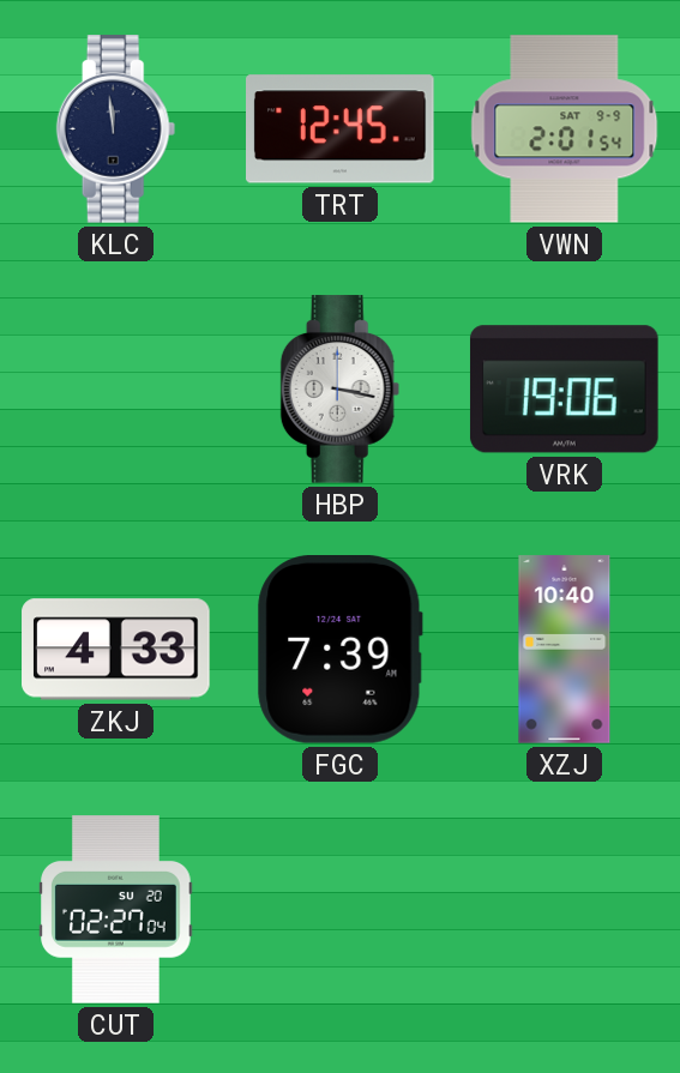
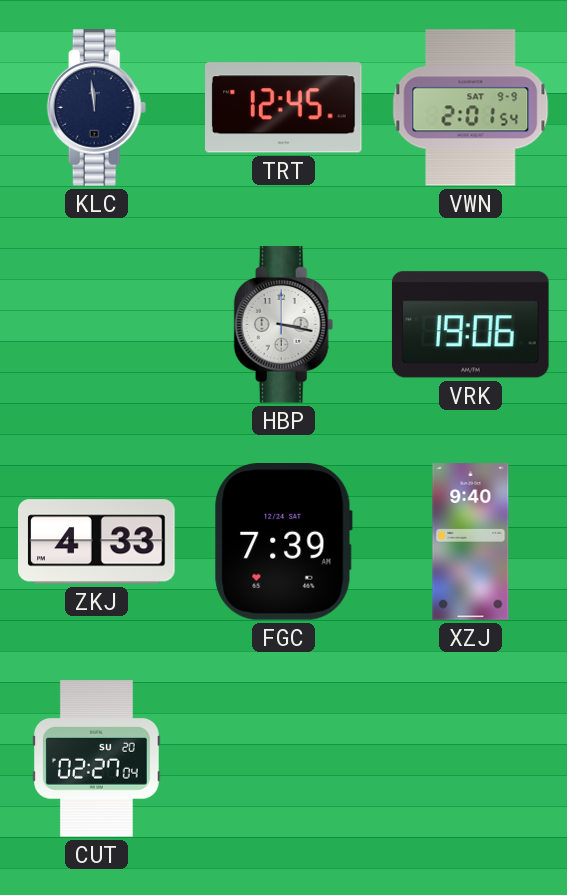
XZJ: 10:40 -> 9:40 (471, 542)
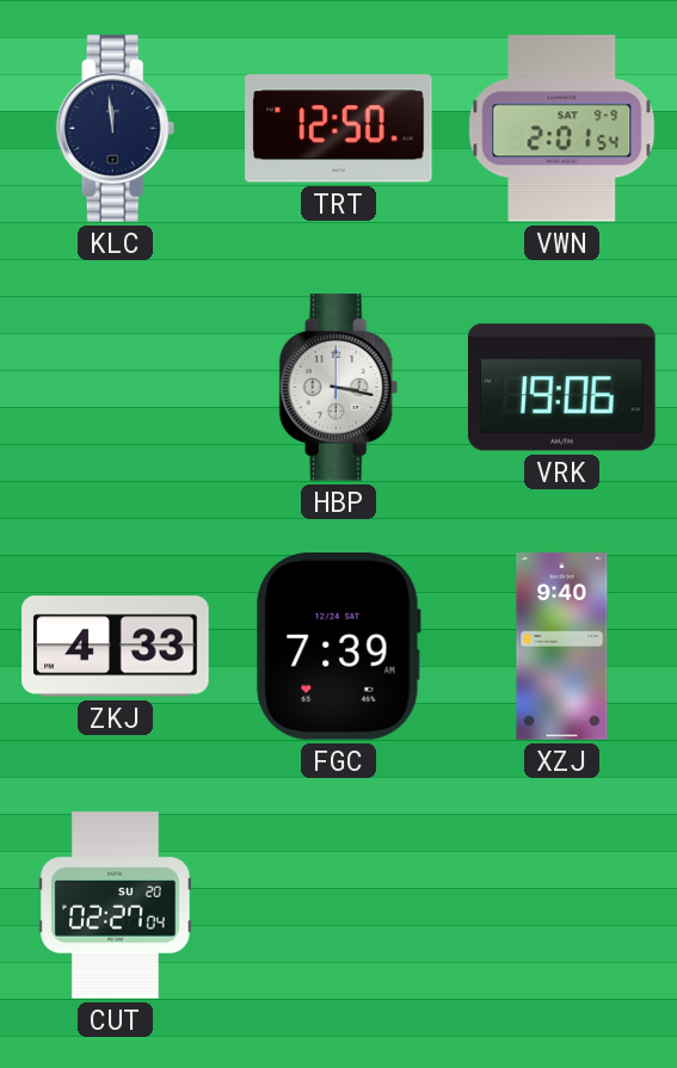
TRT: 12:45 -> 12:50 (339, 129)
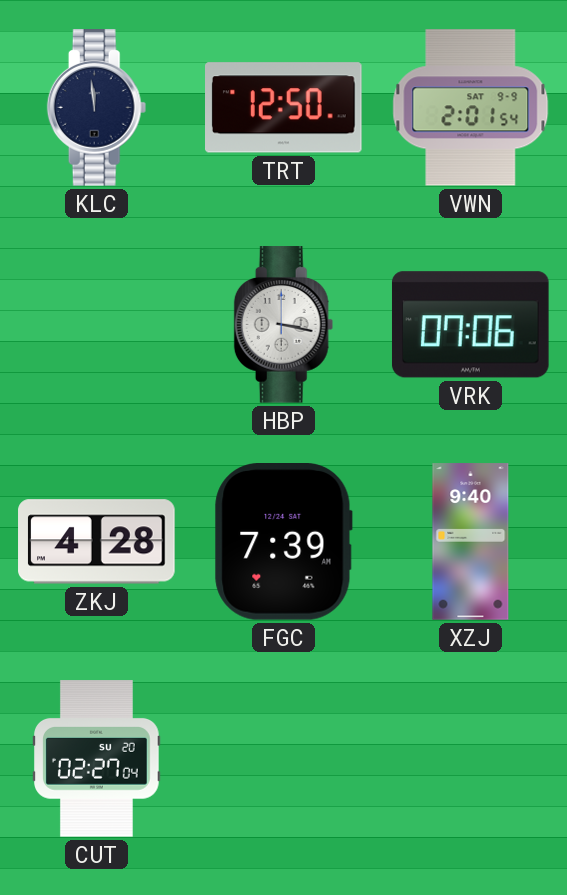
VRK: 19:06 -> 07:06 (471, 325)
ZKJ: 4:33 -> 4:28 (97, 542)
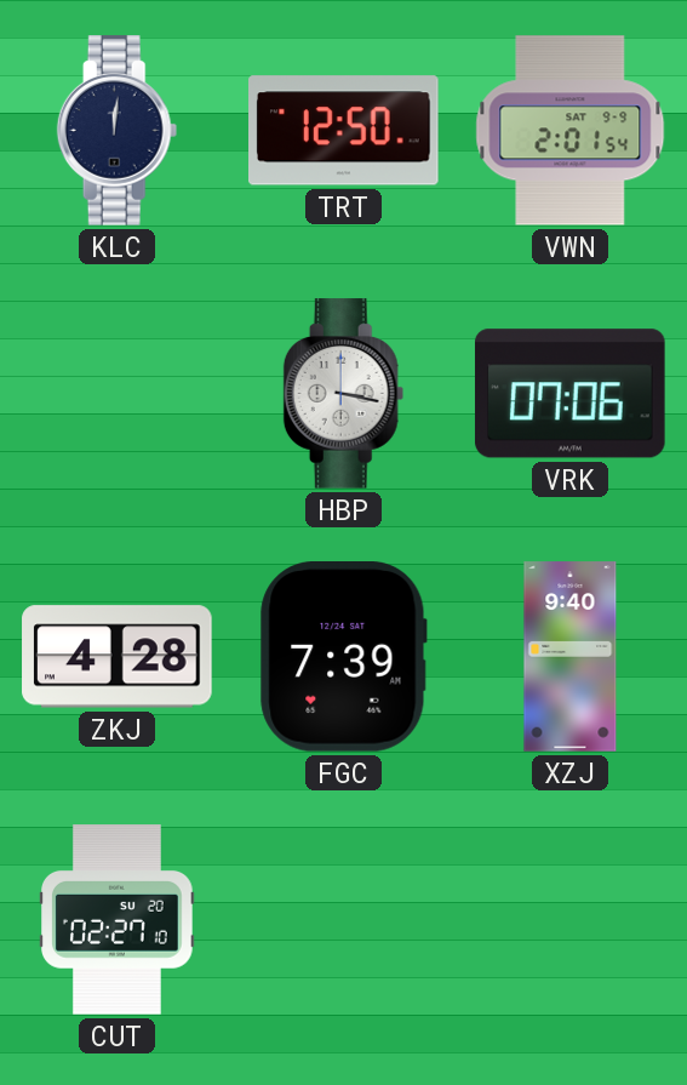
KLC: 11:59 -> 12:01 (118, 131)
CUT: 02:27:04 -> 02:27:10 (118, 920)
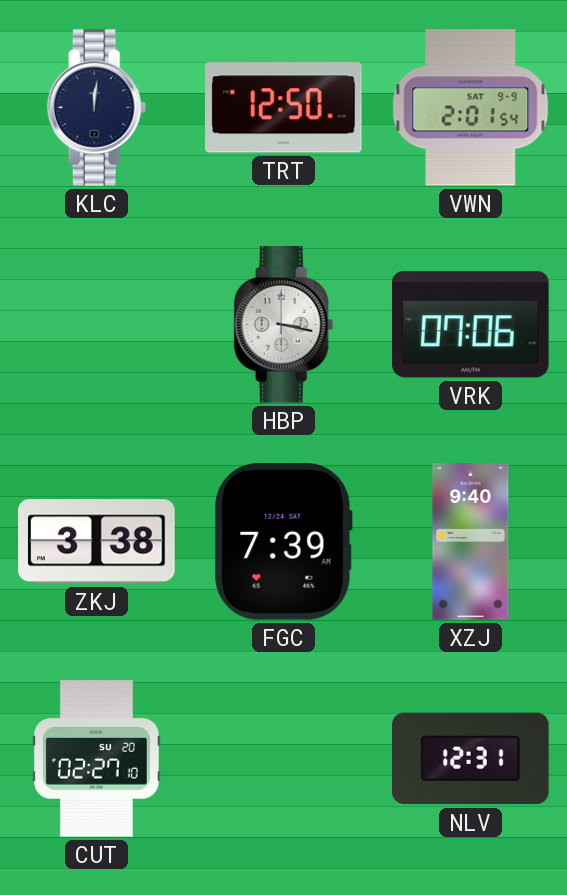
ZKJ: 4:28 -> 3:38 (97, 542)
NLV: none -> 12:31 (471, 759)
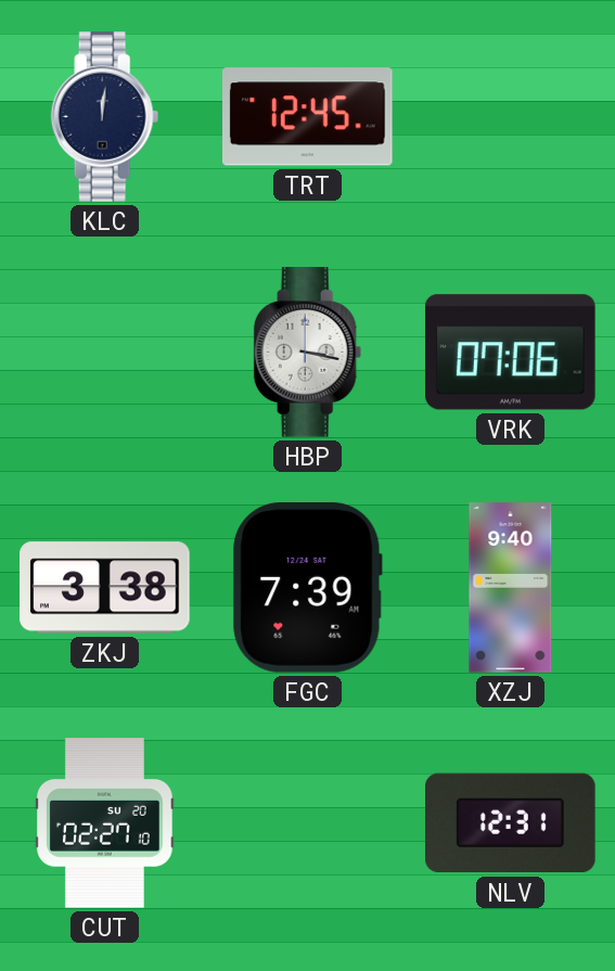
TRT: 12:50 -> 12:45 (308, 117)
VWN: 2:01 -> none (471, 108)
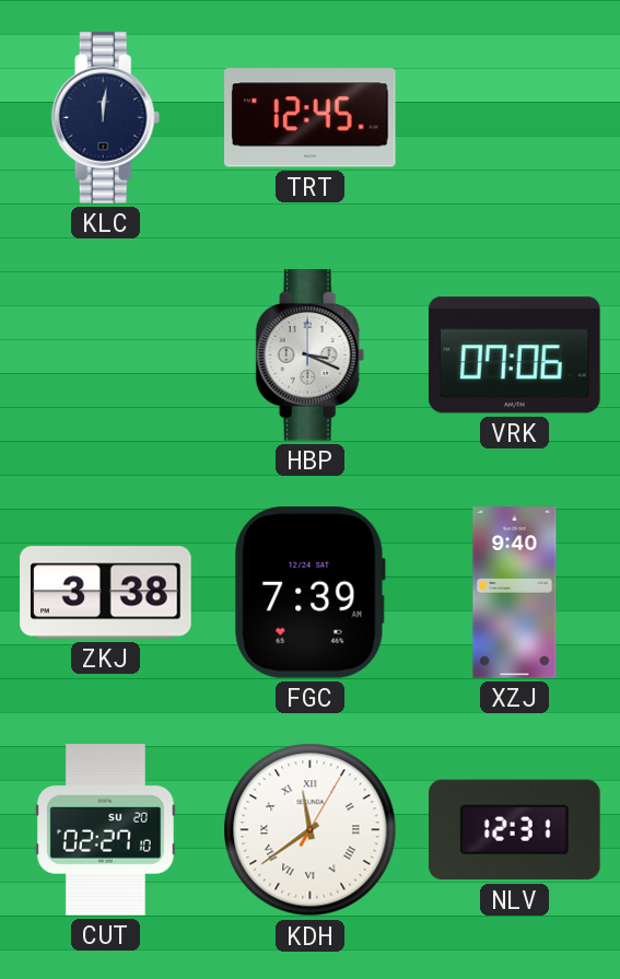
HBP: 3:17 -> 3:19 (311, 356)
KDH: none -> 11:39 (311, 830)
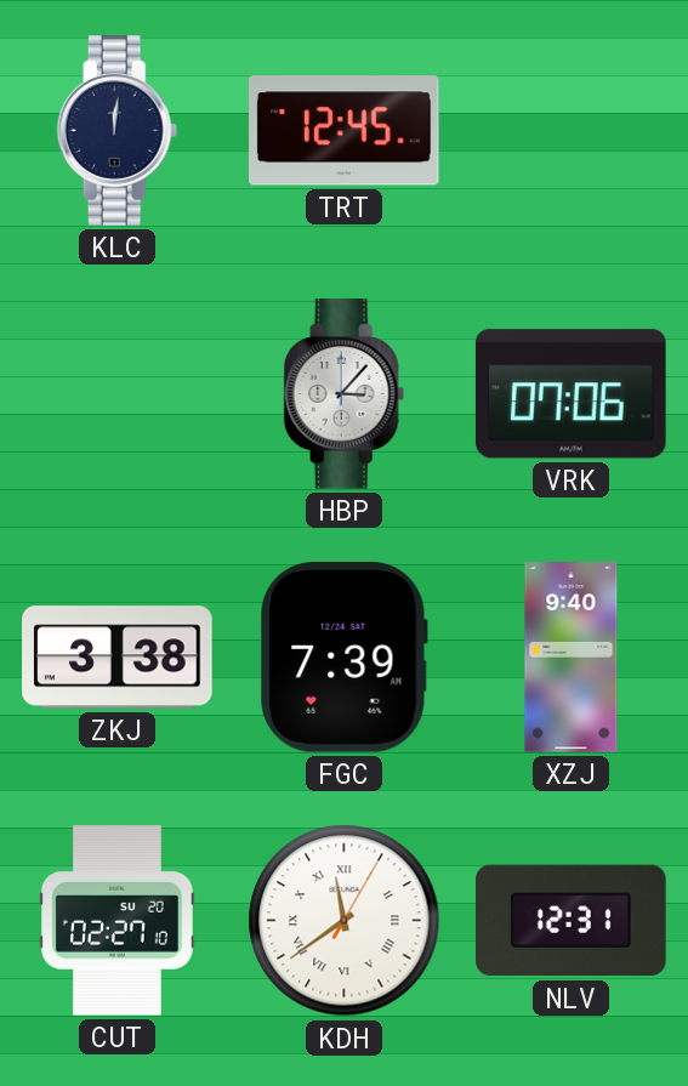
HBP: 3:19 -> 3:07 (345, 394)
